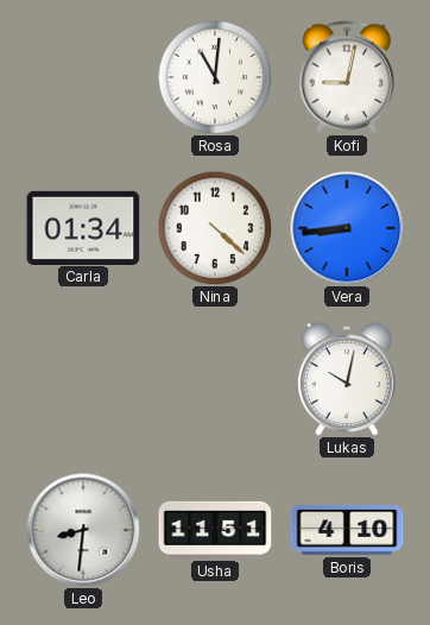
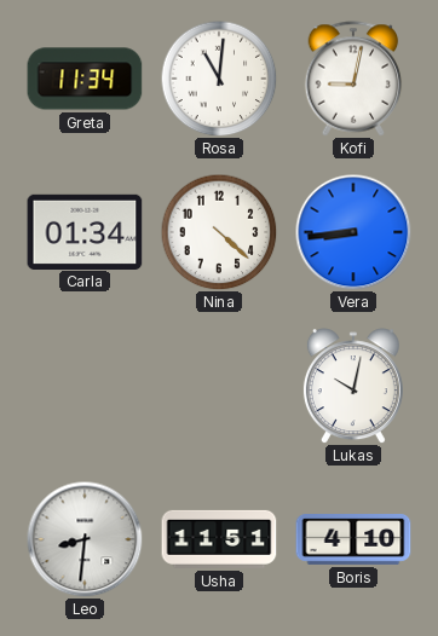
Greta: none -> 11:34 (85, 79)
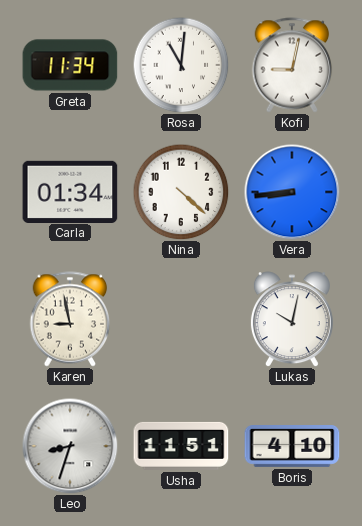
Karen: none -> 8:58 (70, 319)
Leo: 8:31 -> 8:33 (70, 446)
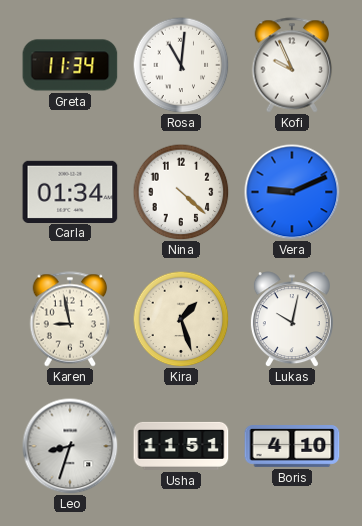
Kofi: 9:02 -> 9:56 (292, 65)
Vera: 8:44 -> 9:11 (292, 192)
Kira: none -> 1:27 (181, 319)
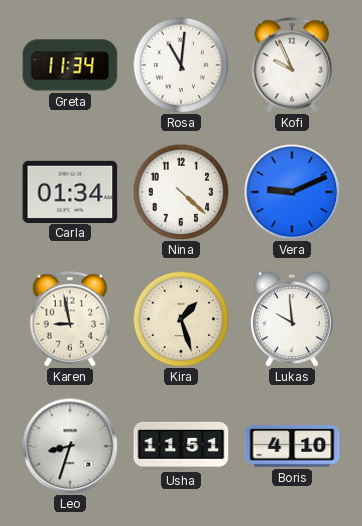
Lukas: 10:02 -> 9:59 (292, 319)
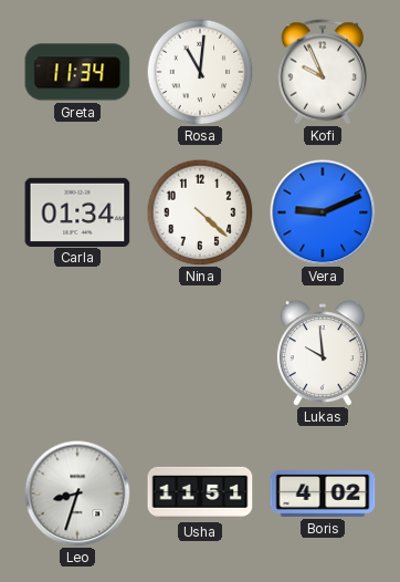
Karen: 8:58 -> none (70, 319)
Kira: 1:27 -> none (181, 319)
Boris: 4:10 -> 4:02 (323, 495)
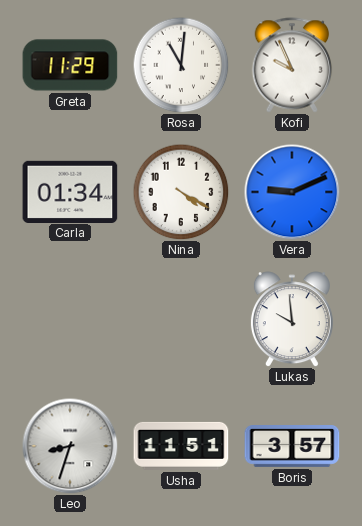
Greta: 11:34 -> 11:29 (70, 65)
Nina: 4:22 -> 4:20 (181, 192)
Boris: 4:02 -> 3:57 (292, 447)
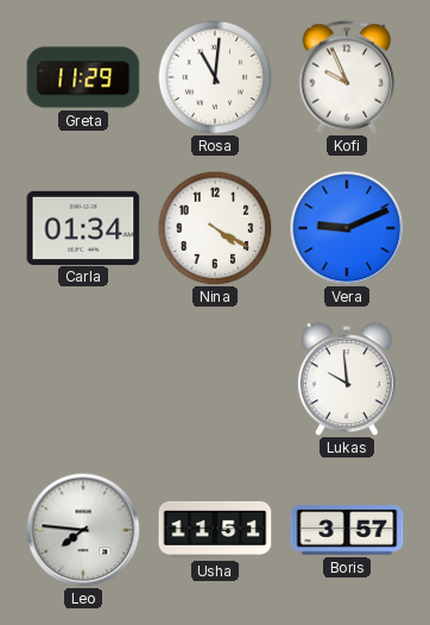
Leo: 8:33 -> 7:46 (83, 530)
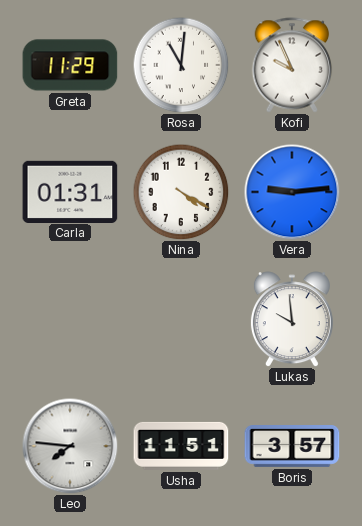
Carla: 01:34 -> 01:31 (70, 191)
Vera: 9:11 -> 9:14 (292, 192)
